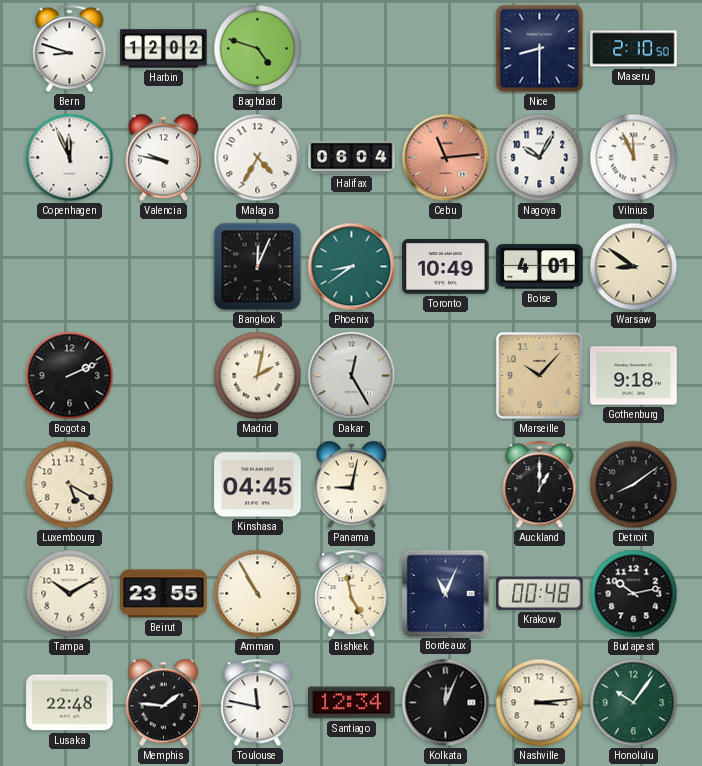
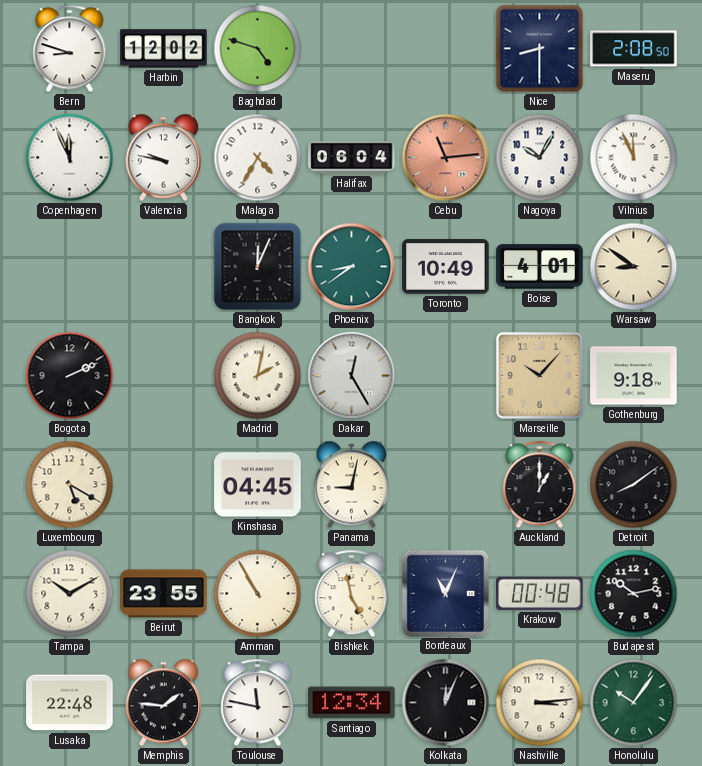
Maseru: 2:10 -> 2:08 (634, 49)
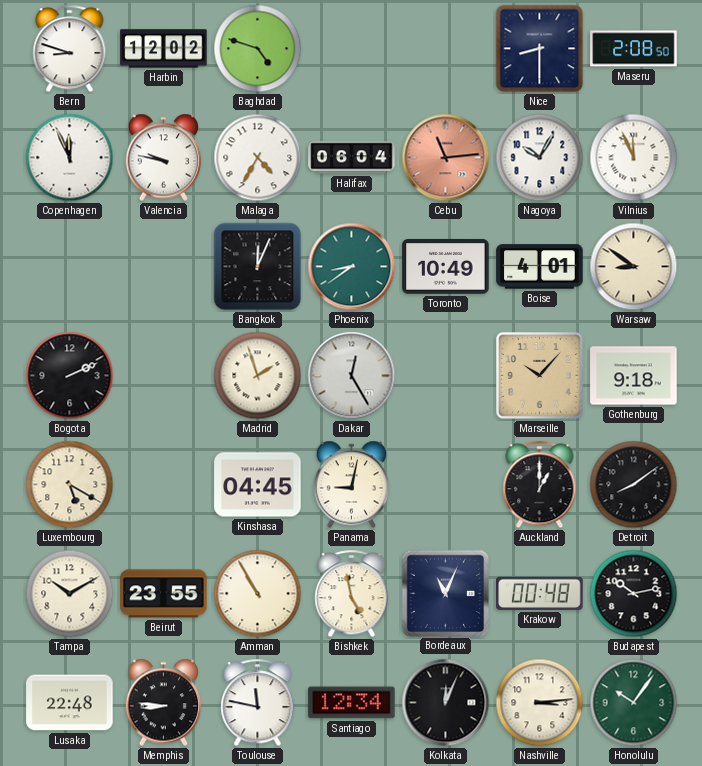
Madrid: 2:02 -> 1:57 (258, 376)
Memphis: 1:46 -> 8:46 (164, 703)
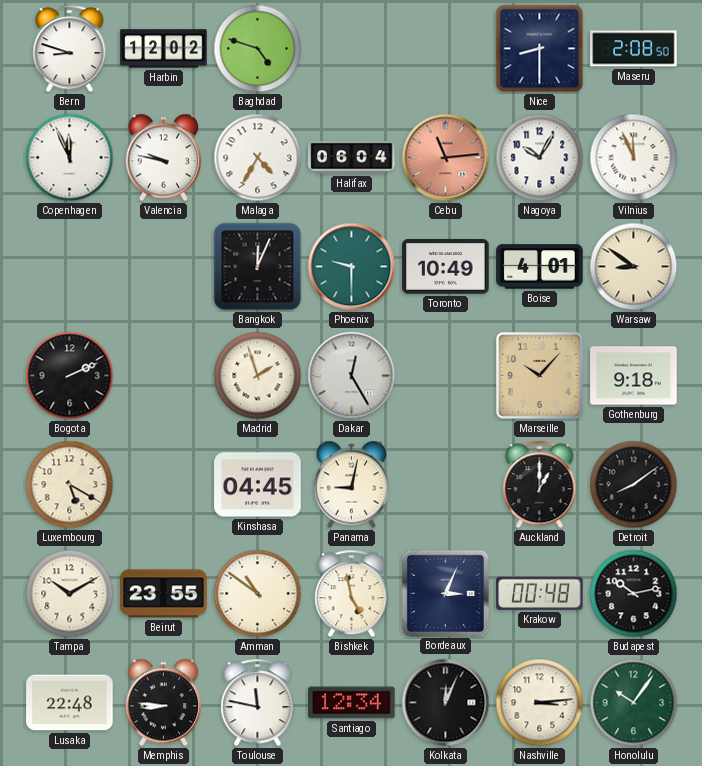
Phoenix: 8:39 -> 9:30 (352, 267)
Amman: 10:55 -> 10:51 (258, 594)
Bordeaux: 11:04 -> 3:04 (445, 593)
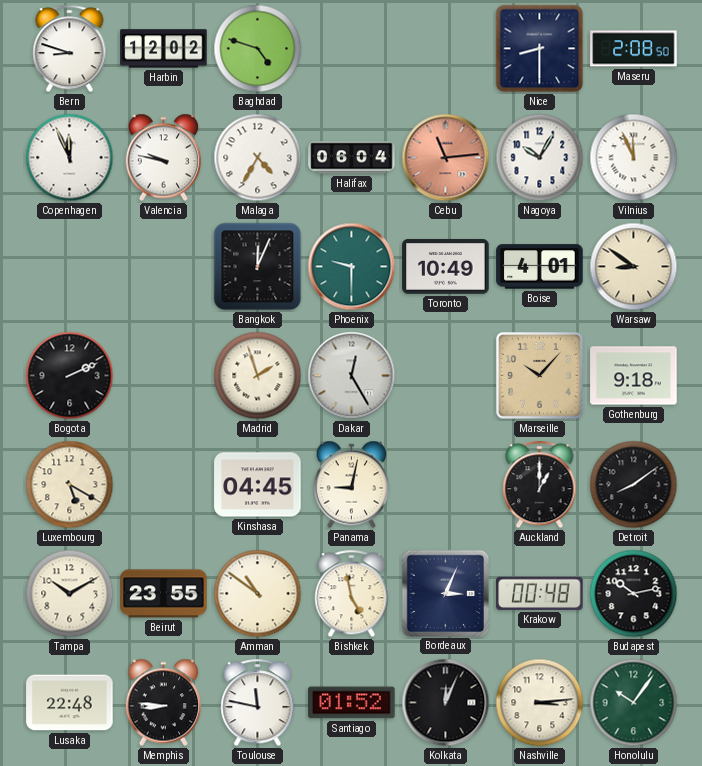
Santiago: 12:34 -> 01:52 (352, 703)
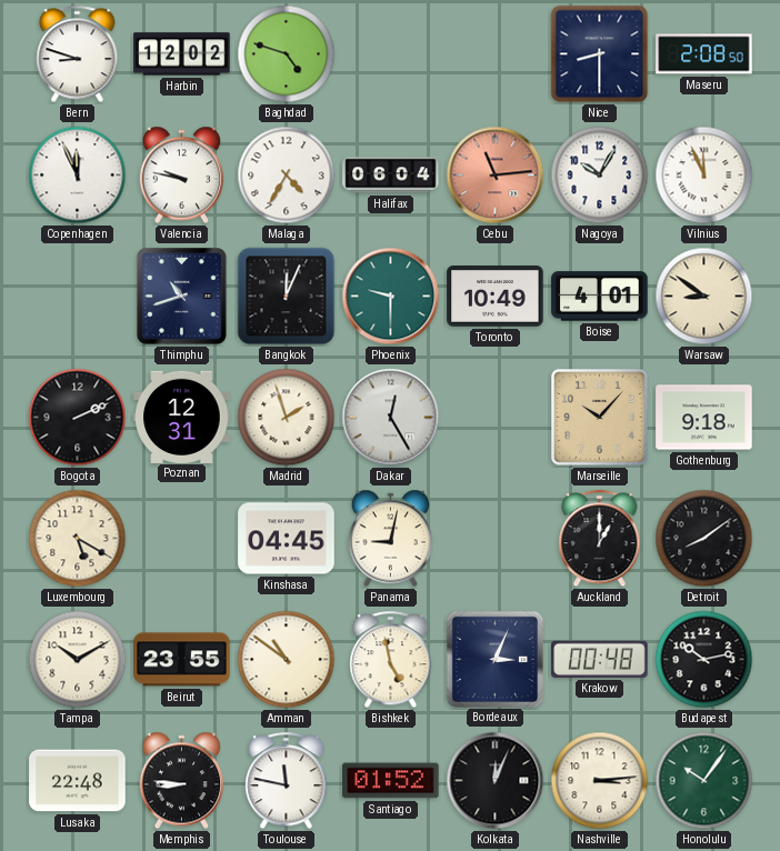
Thimphu: none -> 10:42 (182, 297)
Poznan: none -> 12:31 (182, 417)
